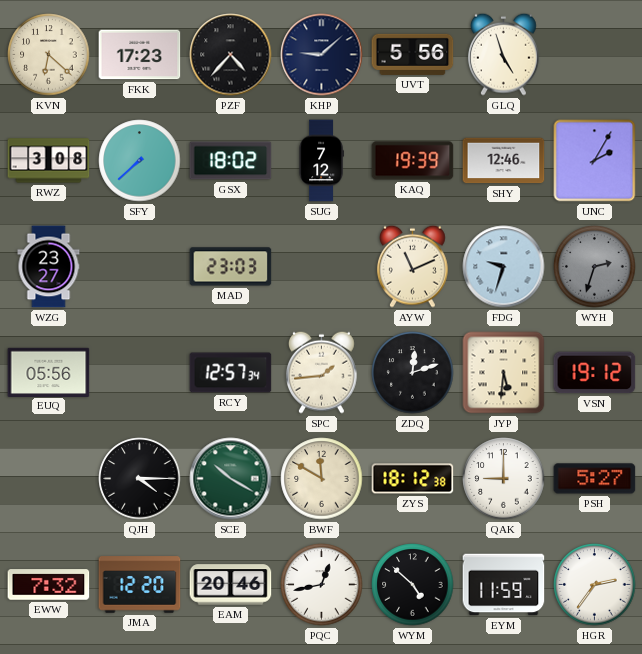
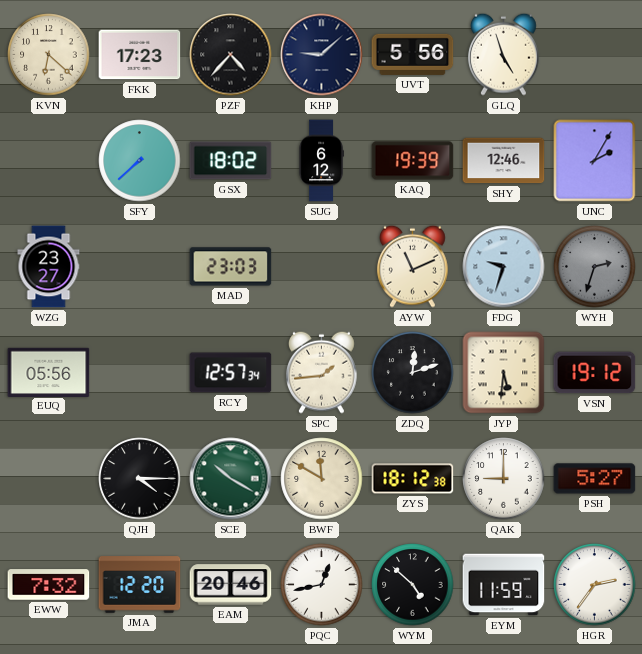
RWZ: 3:08 -> none (49, 161)
SUG: 7:12 -> 6:12 (321, 161)
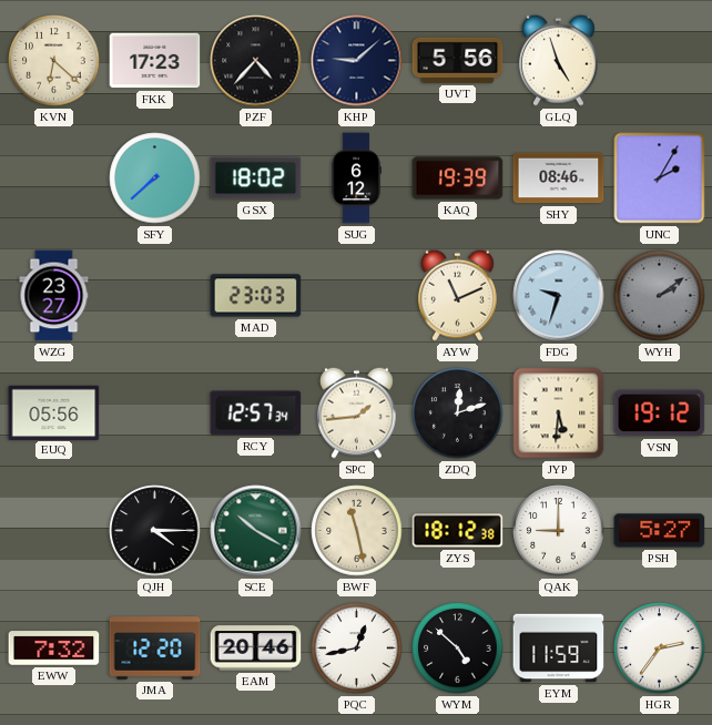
SHY: 12:46 -> 08:46 (559, 178)
WYH: 2:33 -> 2:09 (660, 296)
BWF: 11:50 -> 11:28 (357, 531)
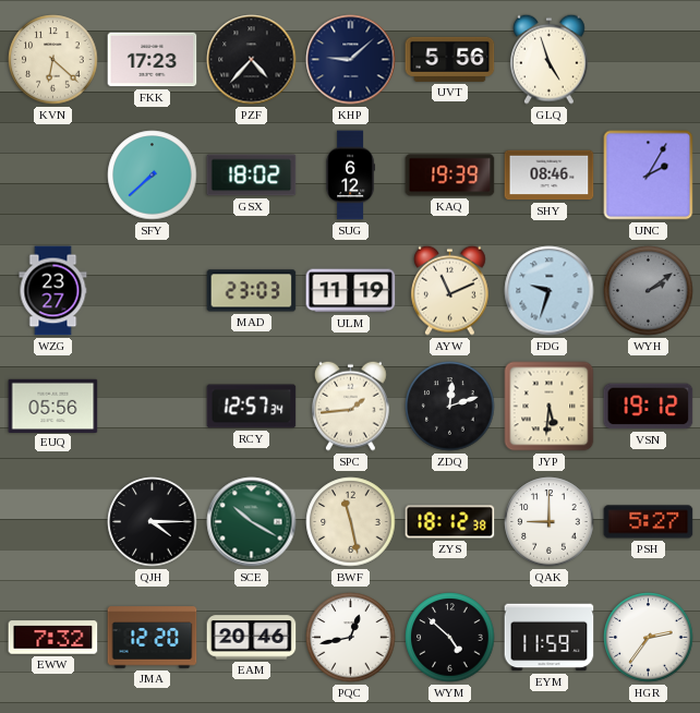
ULM: none -> 11:19 (351, 291)
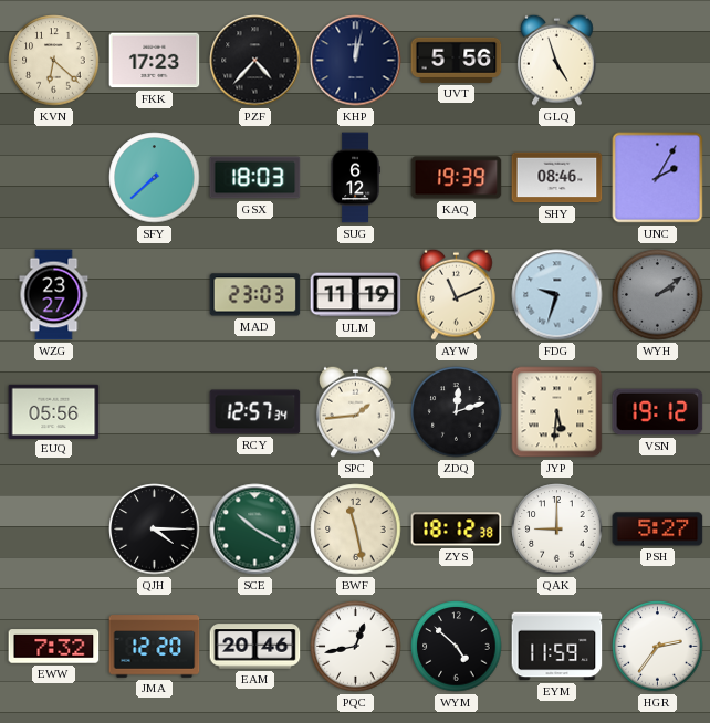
KHP: 9:08 -> 12:02 (356, 61)
GSX: 18:02 -> 18:03 (255, 178)
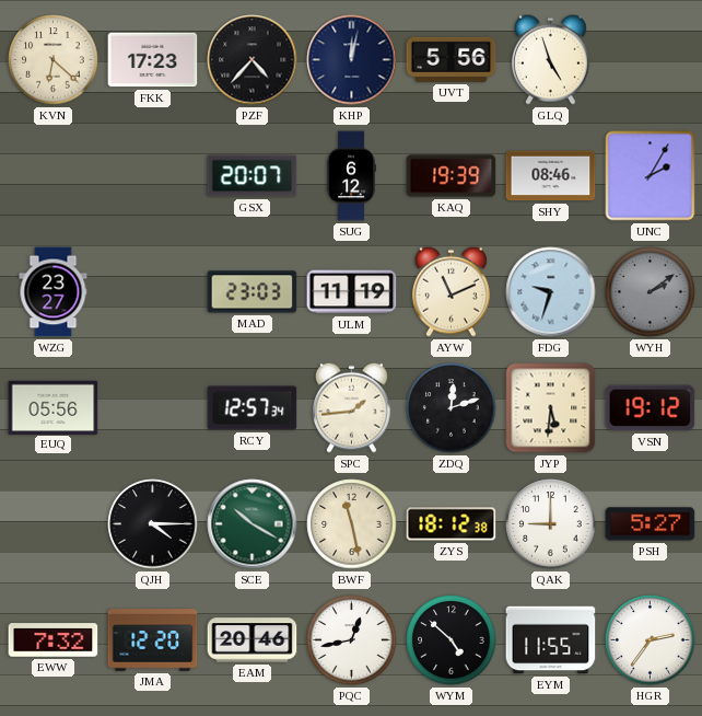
SFY: 7:38 -> none (155, 178)
GSX: 18:03 -> 20:07 (253, 176)
EYM: 11:59 -> 11:55 (551, 640)
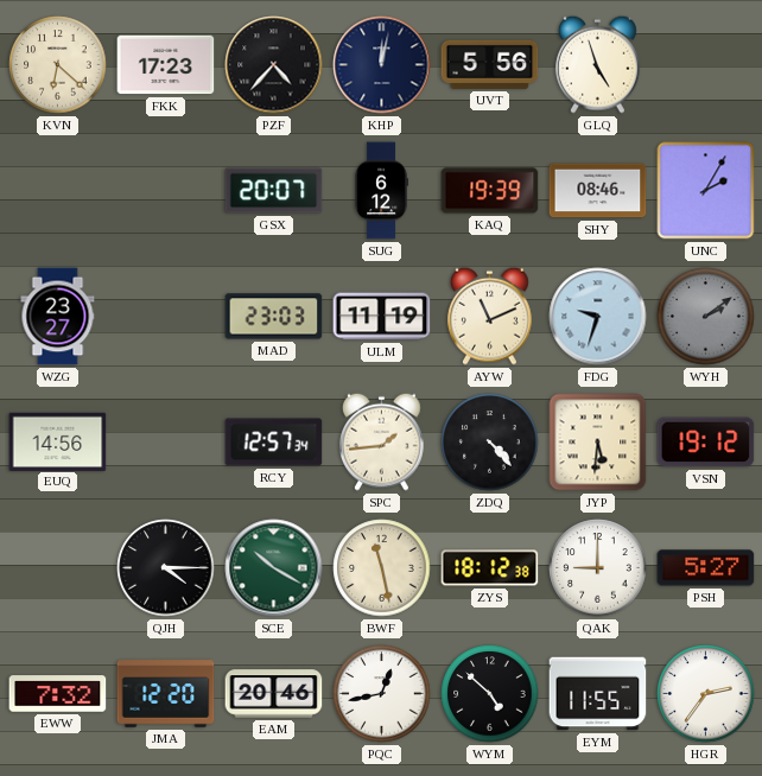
EUQ: 05:56 -> 14:56 (58, 441)
ZDQ: 12:12 -> 4:23 (490, 443)
